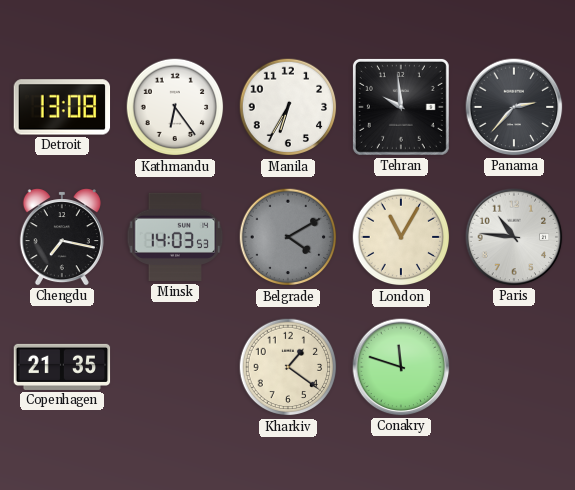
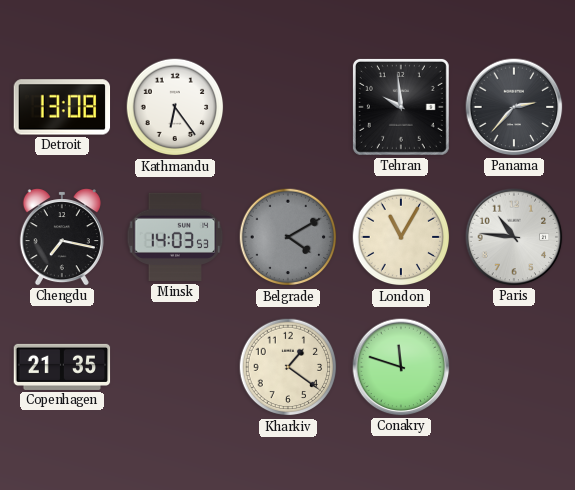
Manila: 6:35 -> none (288, 107)
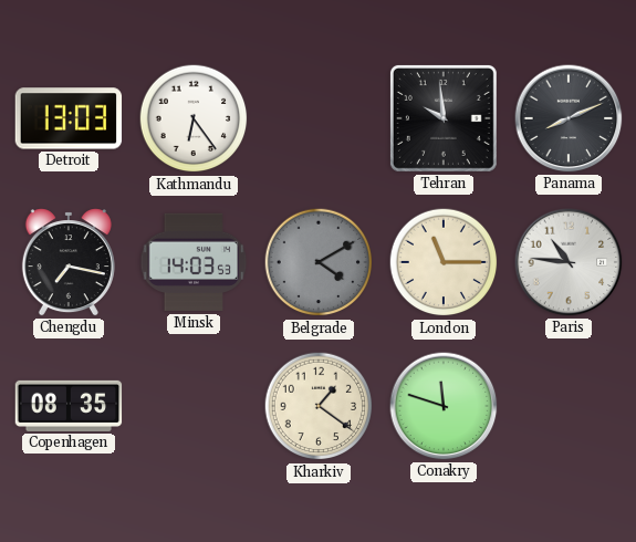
Detroit: 13:08 -> 13:03 (69, 118)
Panama: 2:37 -> 8:11 (569, 118)
London: 11:05 -> 11:15 (444, 262)
Copenhagen: 21:35 -> 08:35 (69, 406)
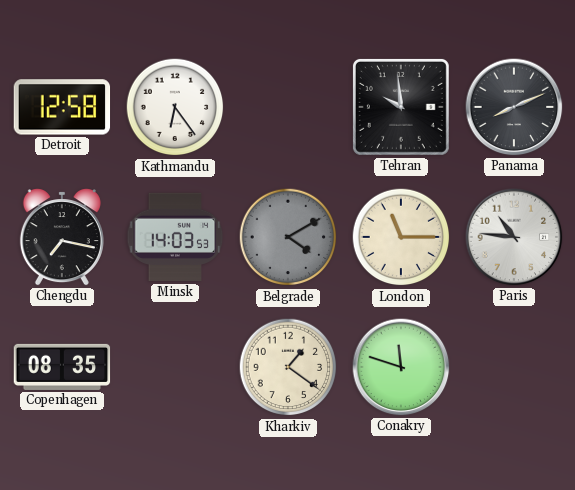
Detroit: 13:03 -> 12:58 (62, 107)
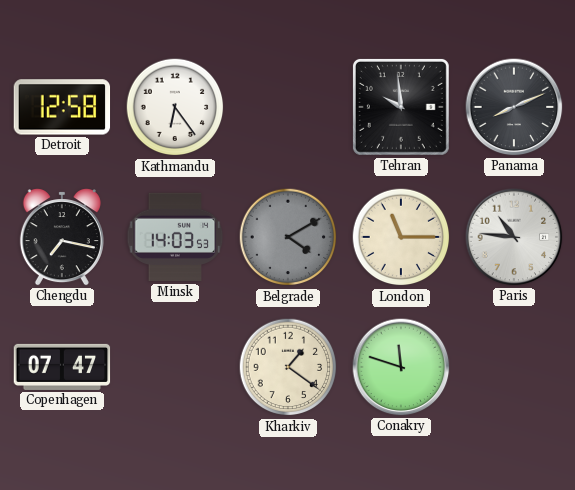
Copenhagen: 08:35 -> 07:47 (62, 367)
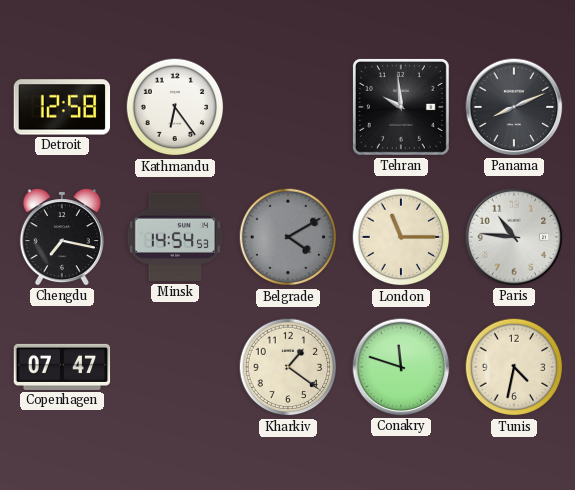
Minsk: 14:03 -> 14:54 (175, 237)
Tunis: none -> 4:32 (514, 367)
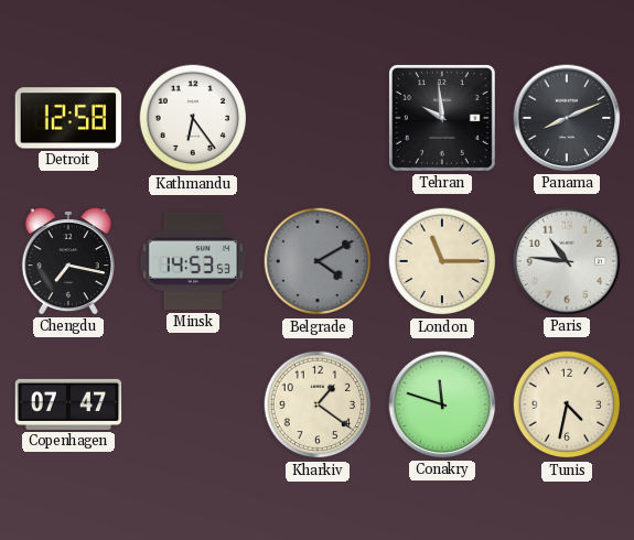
Minsk: 14:54 -> 14:53 (193, 261)
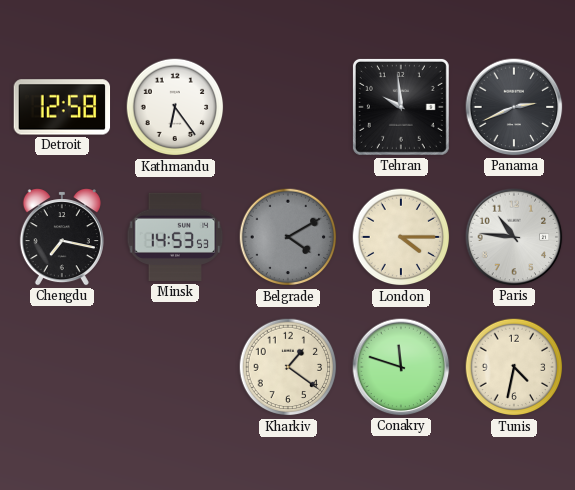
Panama: 8:11 -> 2:41 (514, 107)
London: 11:15 -> 4:15 (401, 237)
Copenhagen: 07:47 -> none (68, 404)
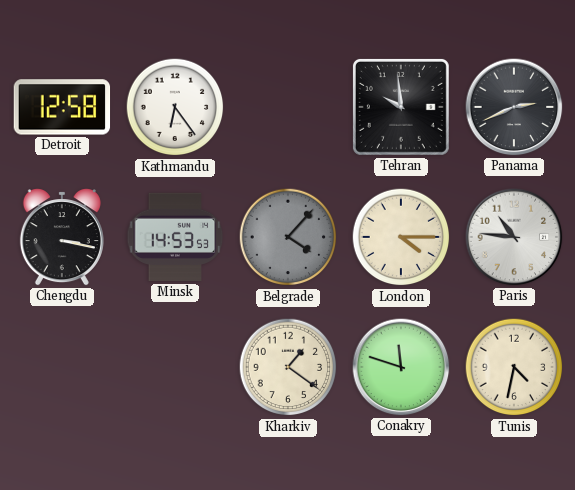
Chengdu: 7:17 -> 3:17 (62, 237)
Belgrade: 4:10 -> 4:07 (288, 237)
